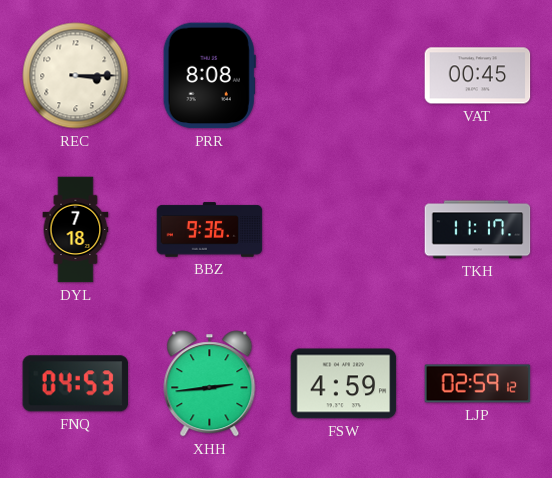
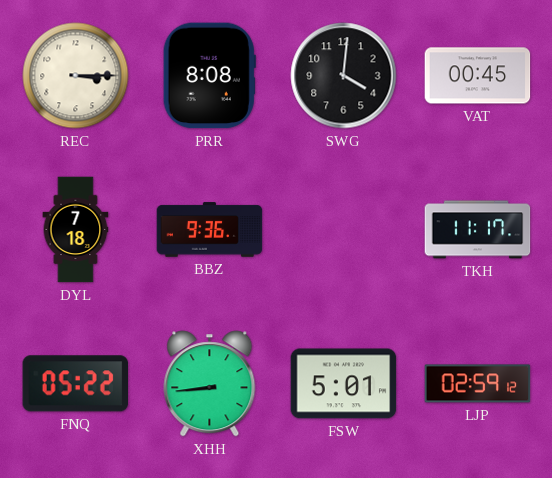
SWG: none -> 4:01 (344, 76)
FNQ: 04:53 -> 05:22 (75, 384)
XHH: 2:44 -> 8:44 (210, 384)
FSW: 4:59 -> 5:01 (344, 384)
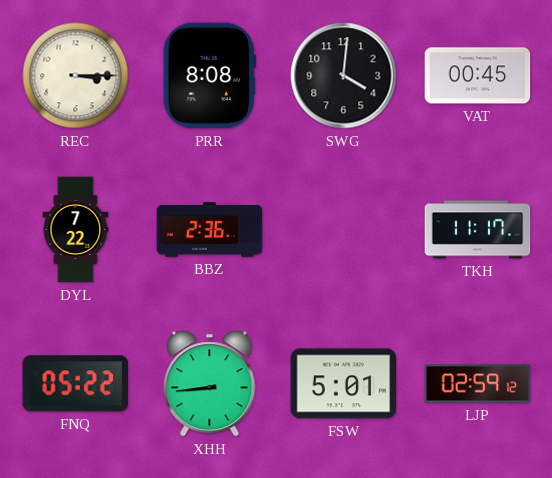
DYL: 7:18 -> 7:22 (76, 230)
BBZ: 9:36 -> 2:36 (210, 230)
